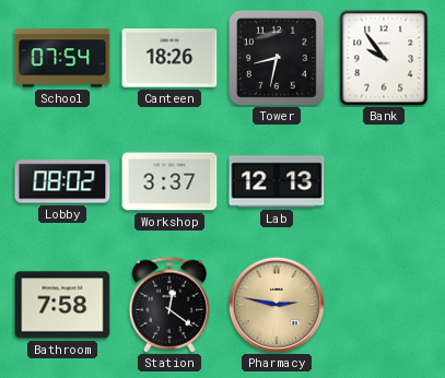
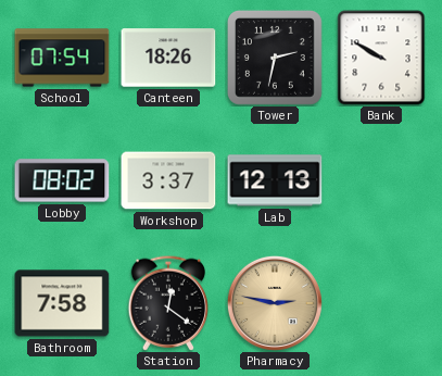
Tower: 8:32 -> 2:32 (275, 58)
Bank: 9:54 -> 9:50 (381, 58)
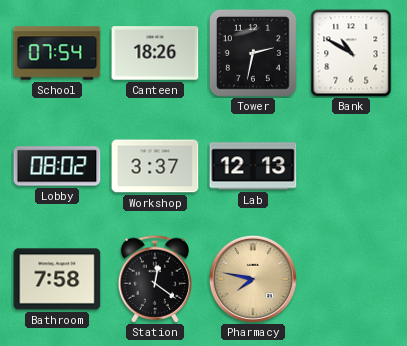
Bank: 9:50 -> 10:50 (351, 53)
Pharmacy: 2:47 -> 7:47 (253, 279)
